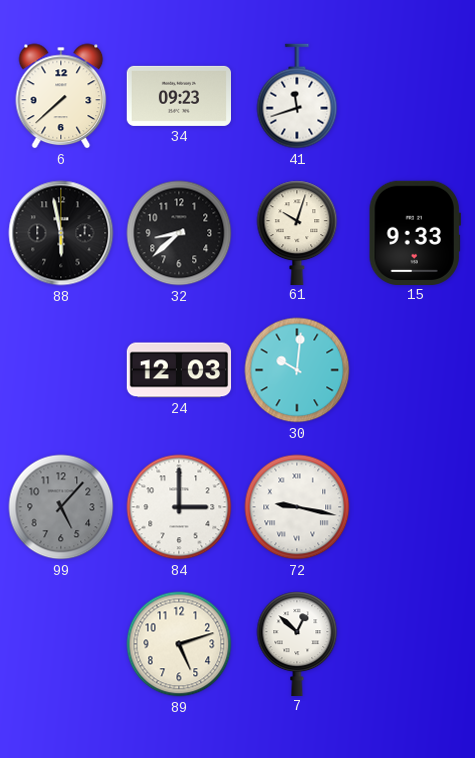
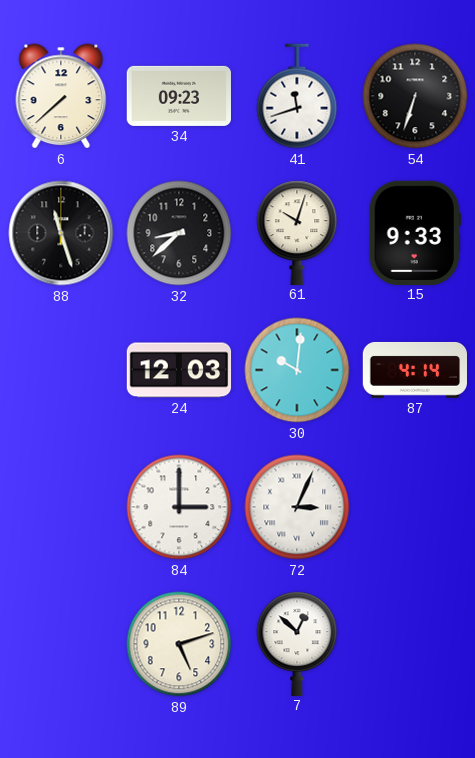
54: none -> 6:33 (415, 96)
88: 5:58 -> 11:27 (61, 233)
87: none -> 4:14 (415, 370)
99: 5:07 -> none (61, 507)
72: 9:17 -> 3:04 (297, 507)
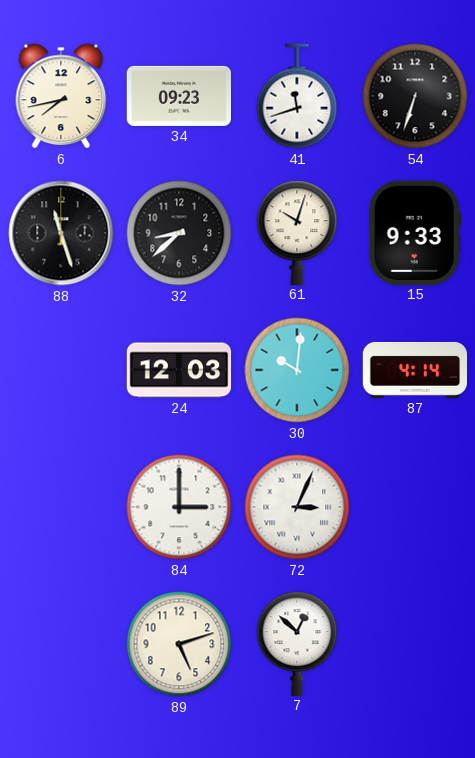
6: 7:38 -> 7:43 (61, 96)
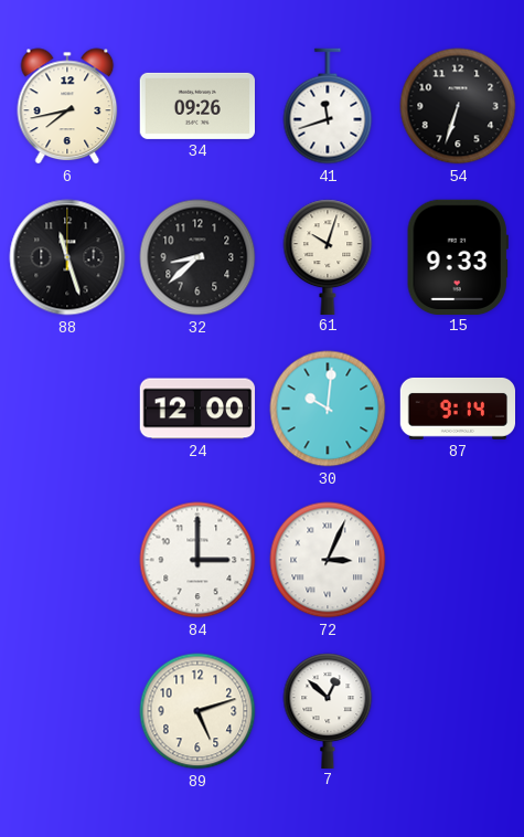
34: 09:23 -> 09:26 (196, 106)
24: 12:03 -> 12:00 (197, 409)
87: 4:14 -> 9:14 (458, 409)
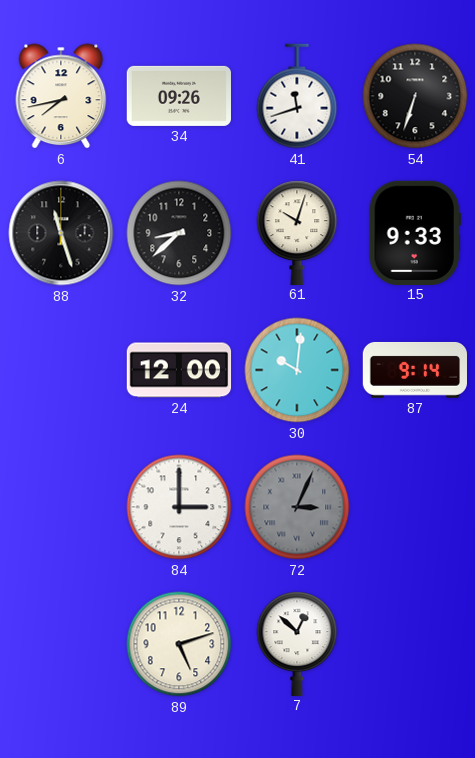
72 dial: white -> grey (297, 507)
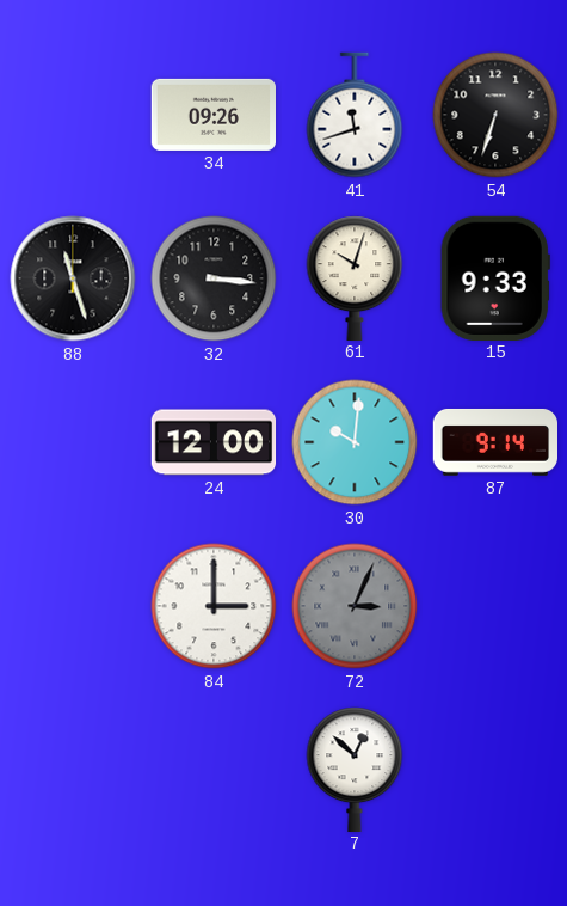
6: 7:43 -> none (61, 96)
32: 8:38 -> 3:16 (214, 278)
89: 5:12 -> none (179, 644)
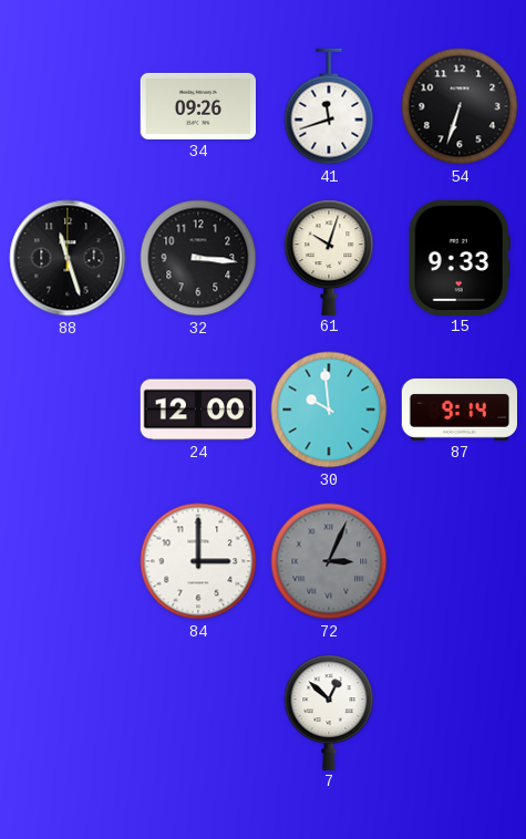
30: 10:01 -> 9:59 (329, 410)
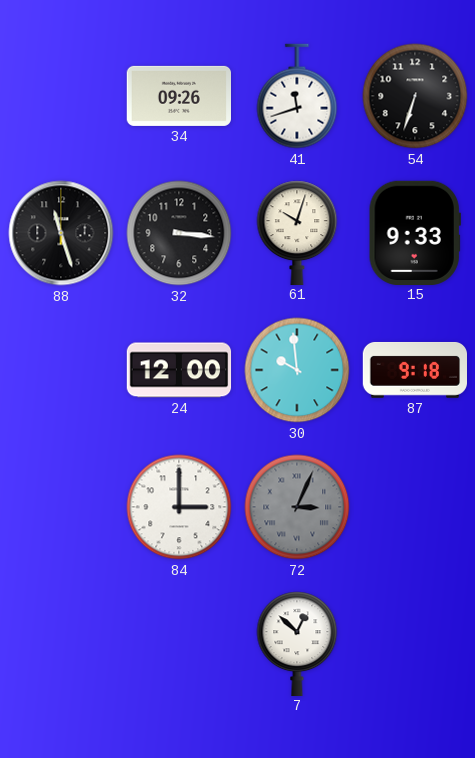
87: 9:14 -> 9:18 (415, 370)
